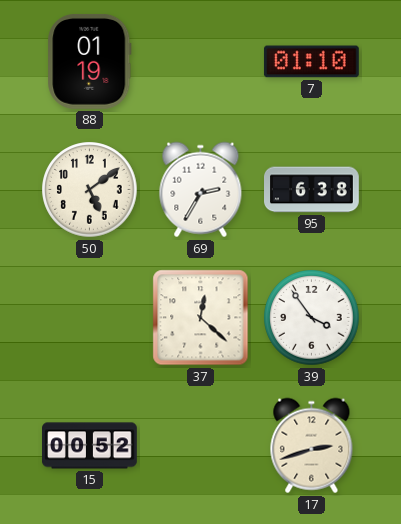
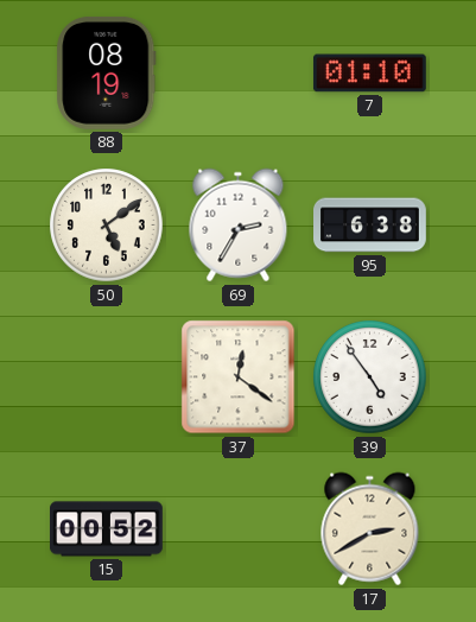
88: 01:19 -> 08:19 (107, 72)
37: 12:22 -> 12:21 (239, 377)
39: 3:54 -> 4:54 (370, 377)
17: 2:42 -> 2:40 (370, 529)
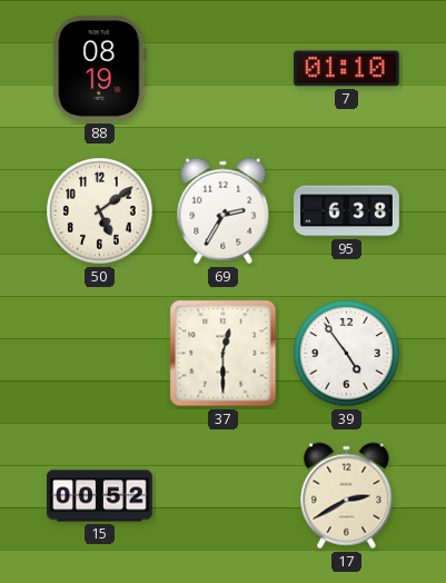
37: 12:21 -> 12:30 (224, 354)
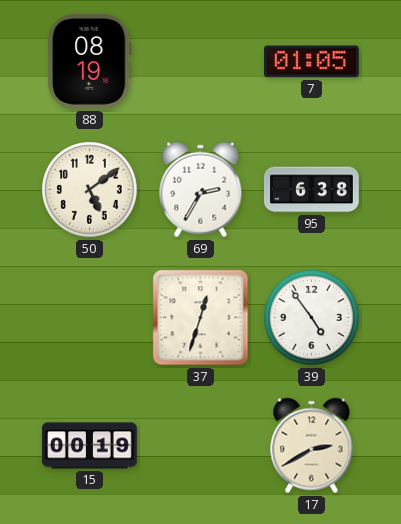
7: 01:10 -> 01:05 (311, 62)
37: 12:30 -> 12:33 (201, 318)
15: 00:52 -> 00:19 (90, 446)
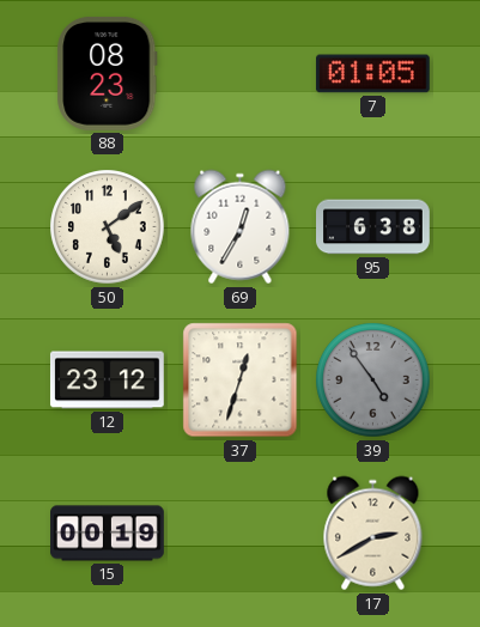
88: 08:19 -> 08:23 (108, 73)
69: 2:35 -> 12:35 (241, 227)
12: none -> 23:12 (107, 381)
39 dial: white -> grey (373, 381)
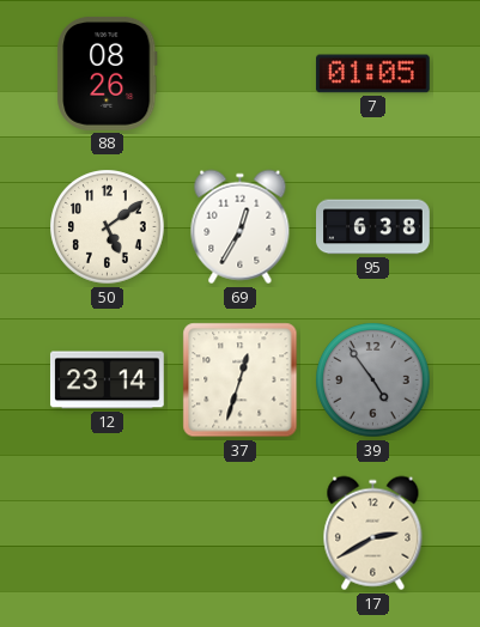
88: 08:23 -> 08:26 (108, 73)
12: 23:12 -> 23:14 (107, 381)
15: 00:19 -> none (108, 534)
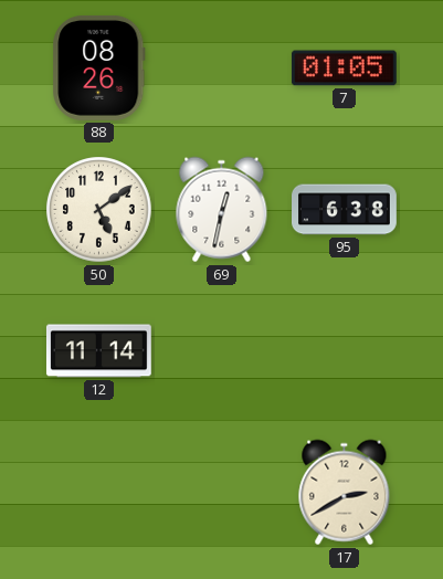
69: 12:35 -> 12:32 (222, 210)
12: 23:14 -> 11:14 (98, 351)
37: 12:33 -> none (241, 381)
39: 4:54 -> none (373, 381)
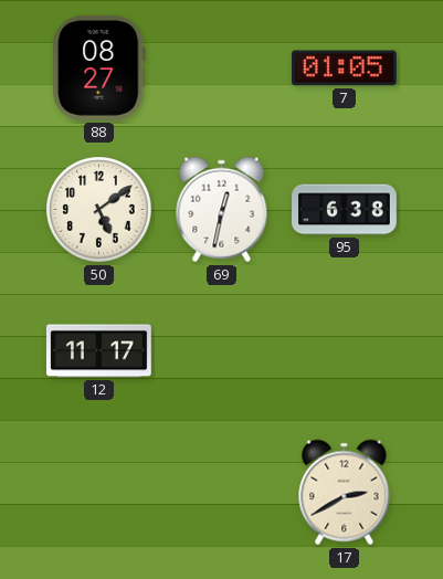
88: 08:26 -> 08:27 (99, 67)
12: 11:14 -> 11:17 (98, 351)
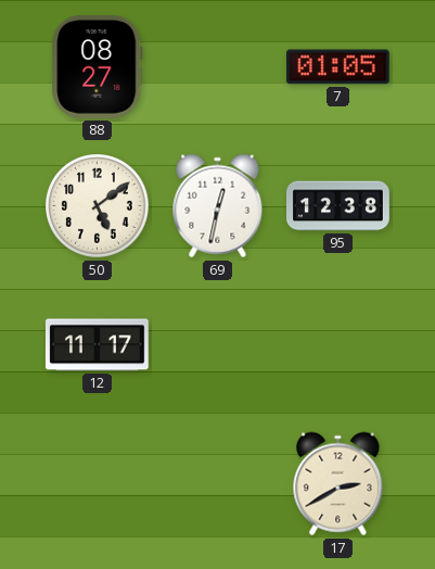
95: 6:38 -> 12:38 (338, 206)
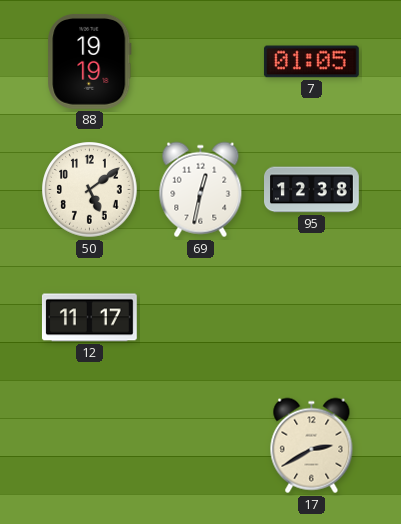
88: 08:27 -> 19:19 (90, 61)
